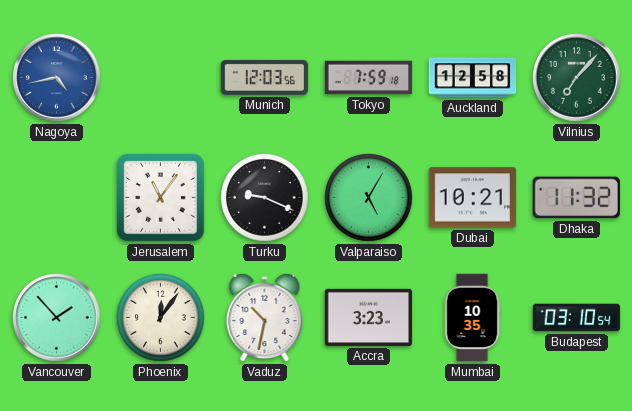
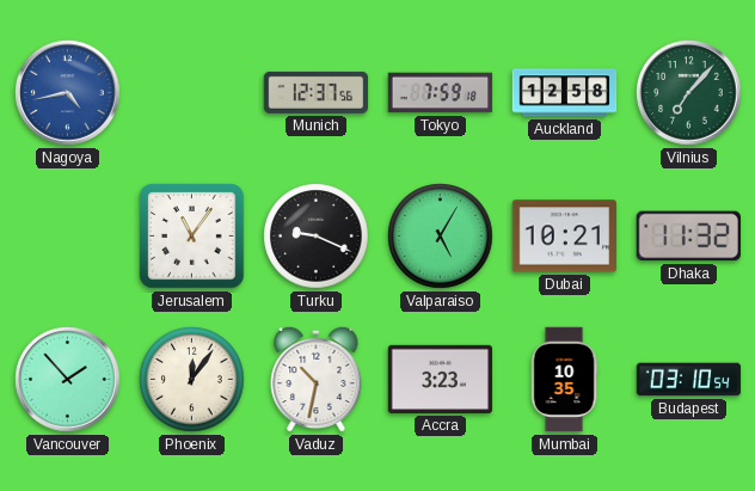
Munich: 12:03 -> 12:37 (317, 92)
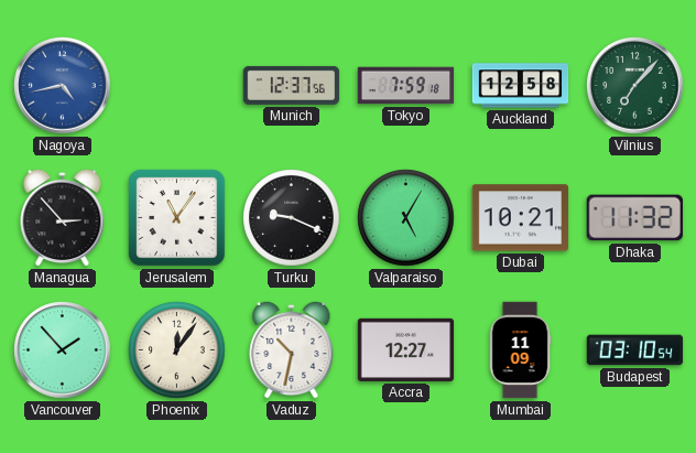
Managua: none -> 2:53 (63, 217)
Accra: 3:23 -> 12:27 (406, 349)
Mumbai: 10:35 -> 11:09 (520, 350)
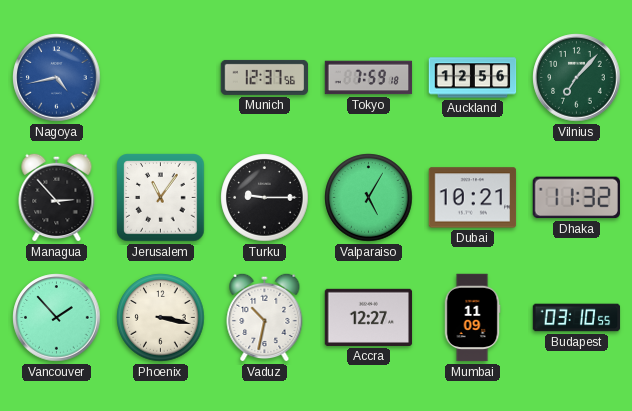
Auckland: 12:58 -> 12:56 (473, 78)
Turku: 9:19 -> 9:15 (265, 198)
Phoenix: 12:06 -> 3:17 (161, 318)
Budapest: 03:10:54 -> 03:10:55 (577, 318)
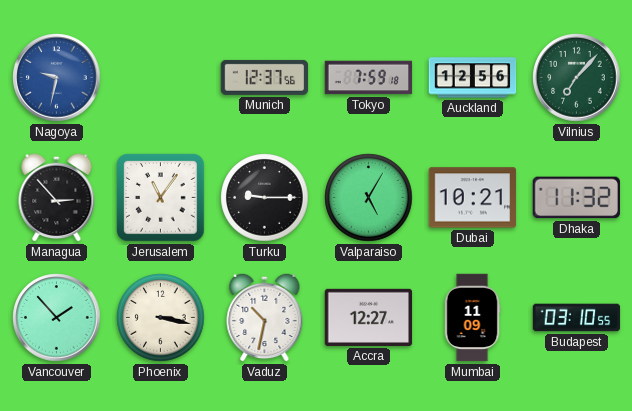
Nagoya: 4:43 -> 9:32 (57, 78)
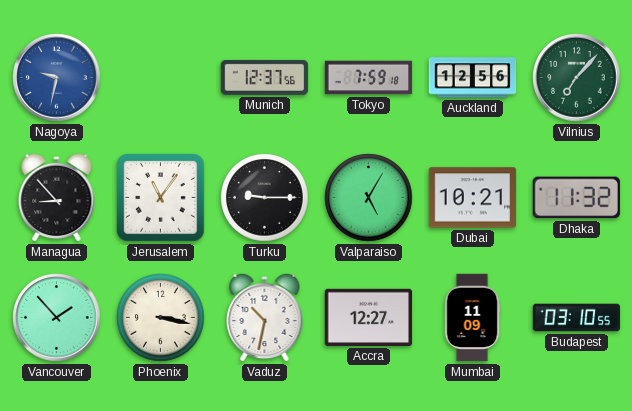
Managua: 2:53 -> 8:53 (57, 197)
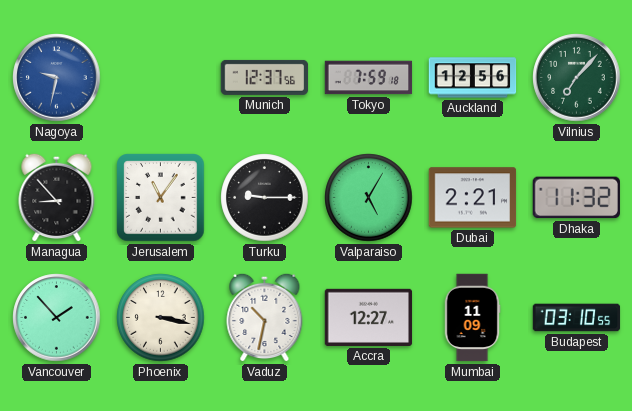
Dubai: 10:21 -> 2:21 (473, 198)
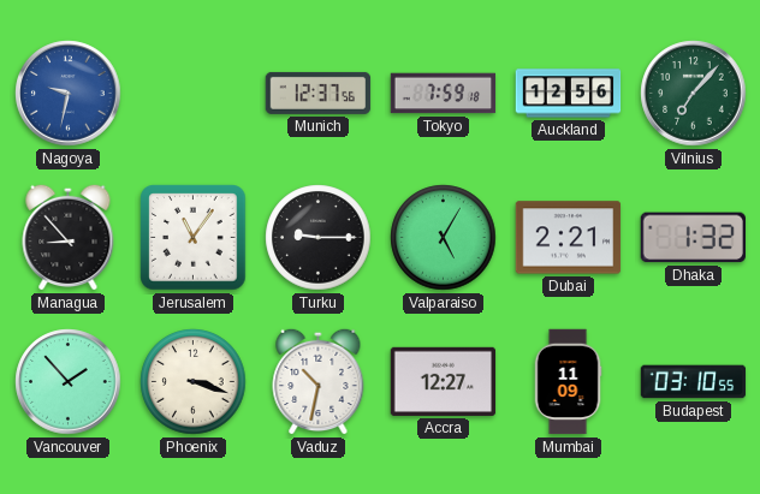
Dhaka: 11:32 -> 1:32 (693, 238)
Phoenix: 3:17 -> 3:18 (194, 382)
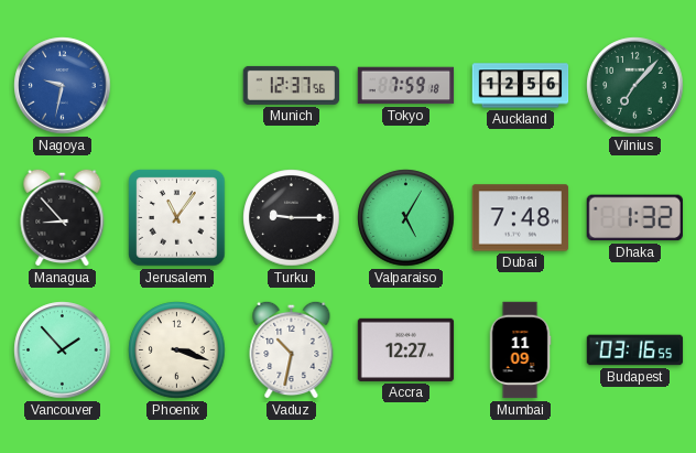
Dubai: 2:21 -> 7:48 (521, 218)
Budapest: 03:10 -> 03:16 (635, 350)
